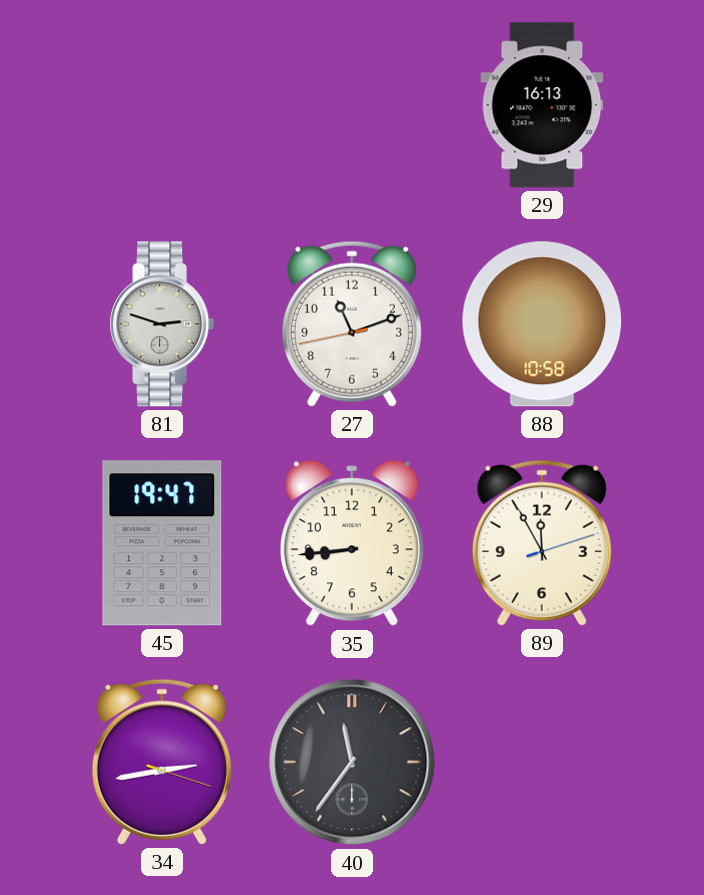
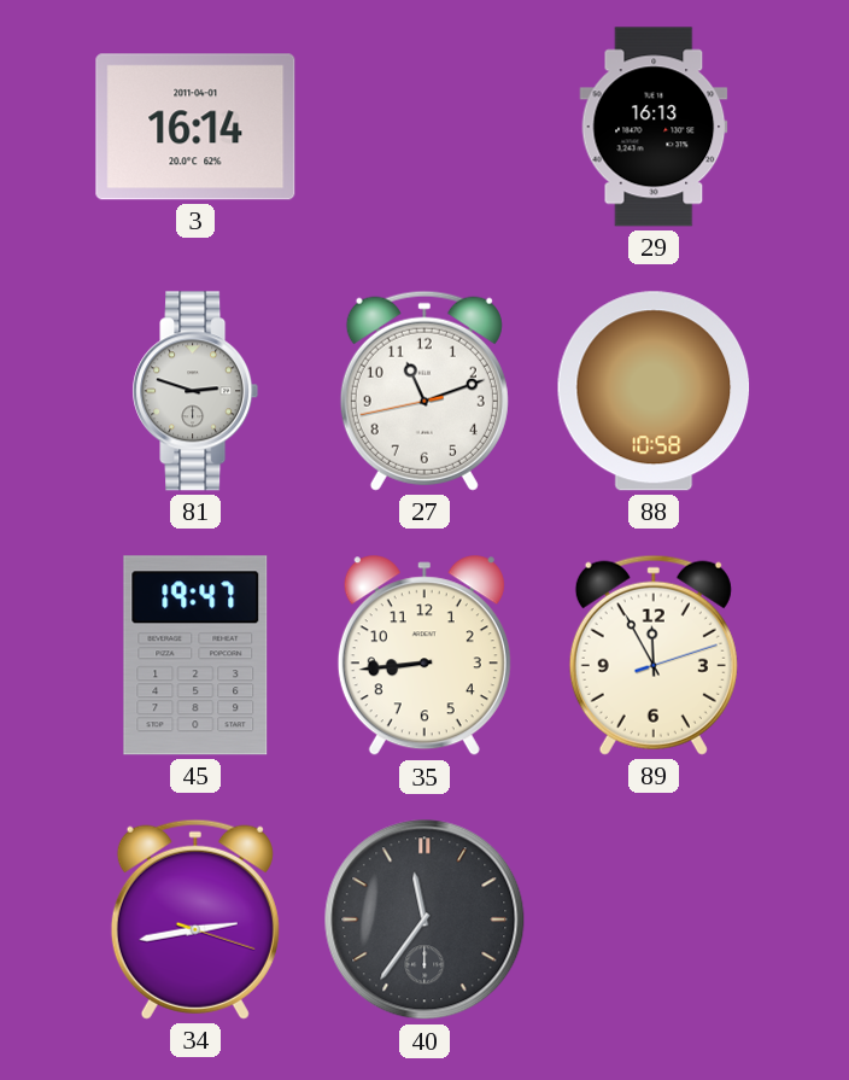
3: none -> 16:14 (195, 127)
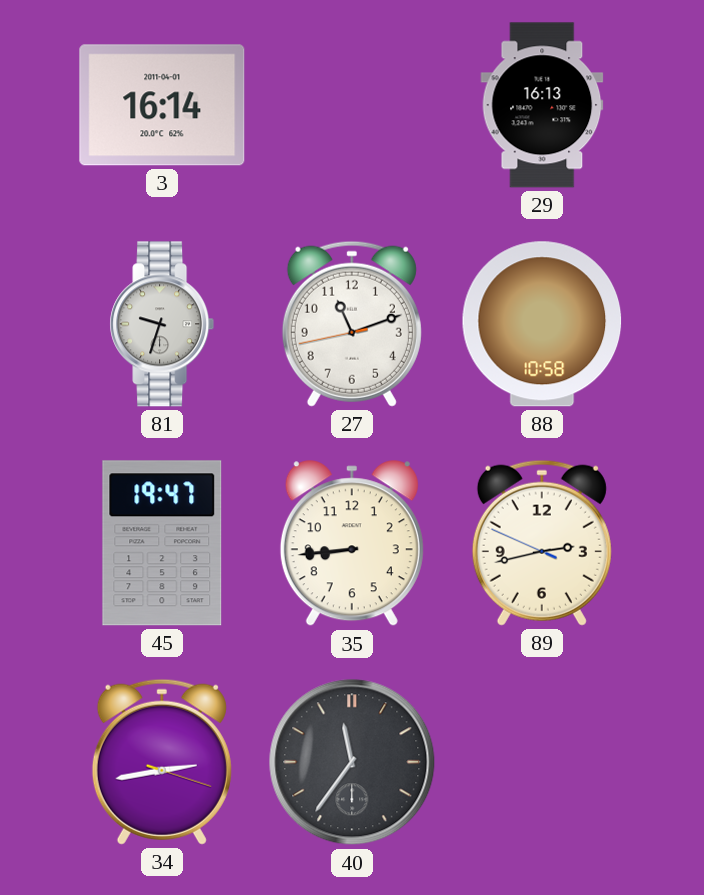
81: 2:48 -> 9:33 (162, 324)
89: 11:55 -> 2:42 (542, 543)
